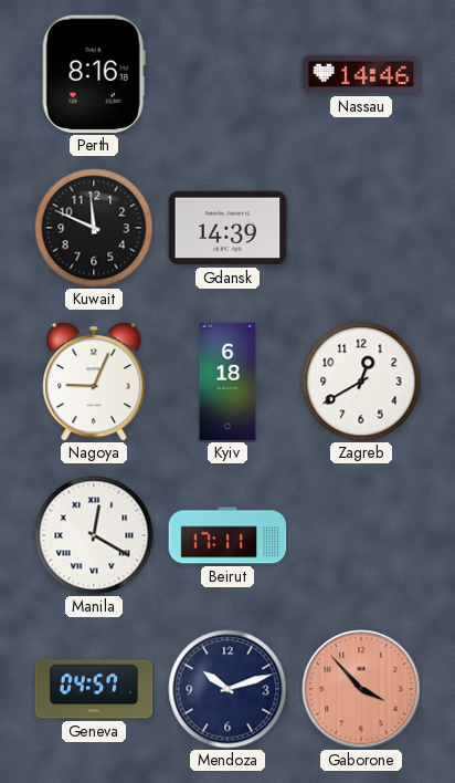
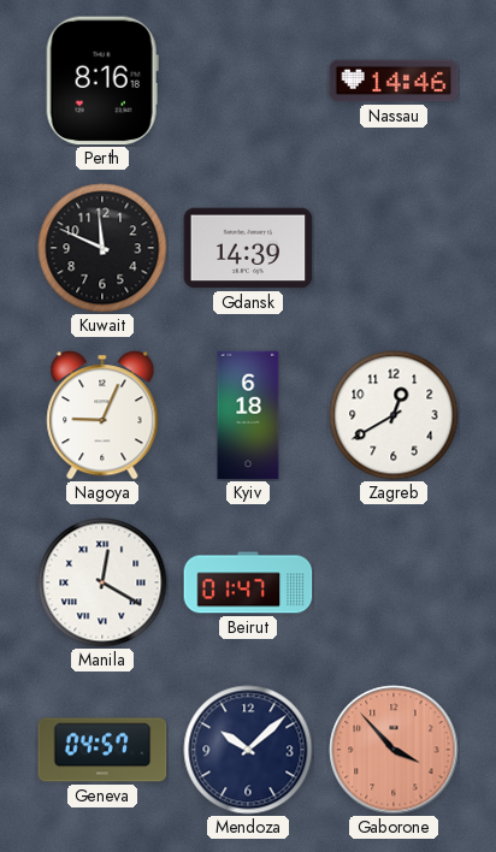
Beirut: 17:11 -> 01:47 (248, 582)
Mendoza: 10:12 -> 10:08 (248, 750)
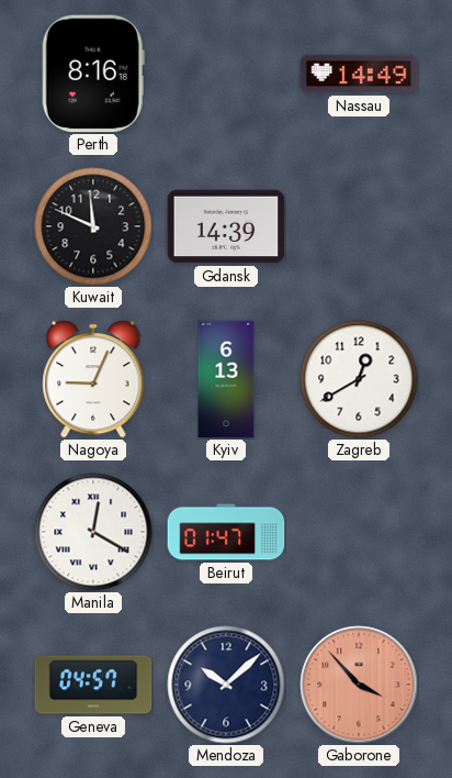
Nassau: 14:46 -> 14:49 (359, 74)
Kyiv: 6:18 -> 6:13 (226, 379)
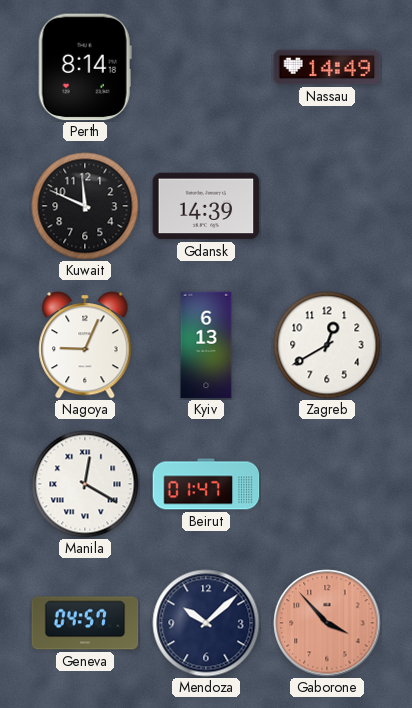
Perth: 8:16 -> 8:14 (85, 67)
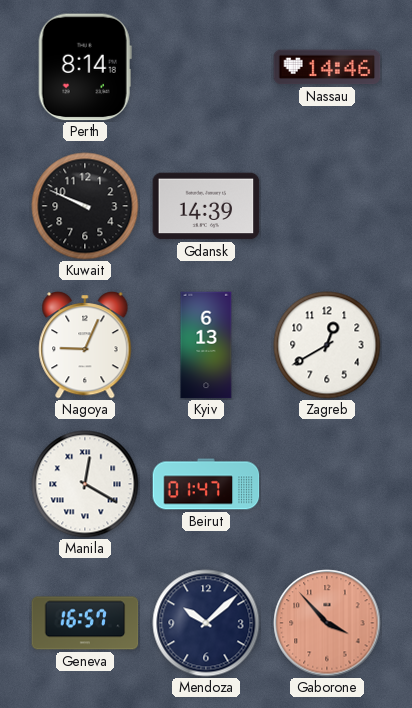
Nassau: 14:49 -> 14:46 (327, 67)
Kuwait: 11:49 -> 9:49 (85, 206)
Geneva: 04:57 -> 16:57 (85, 623)
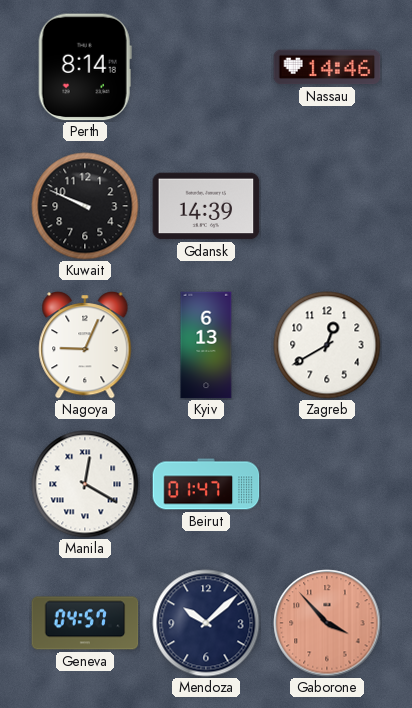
Geneva: 16:57 -> 04:57 (85, 623)
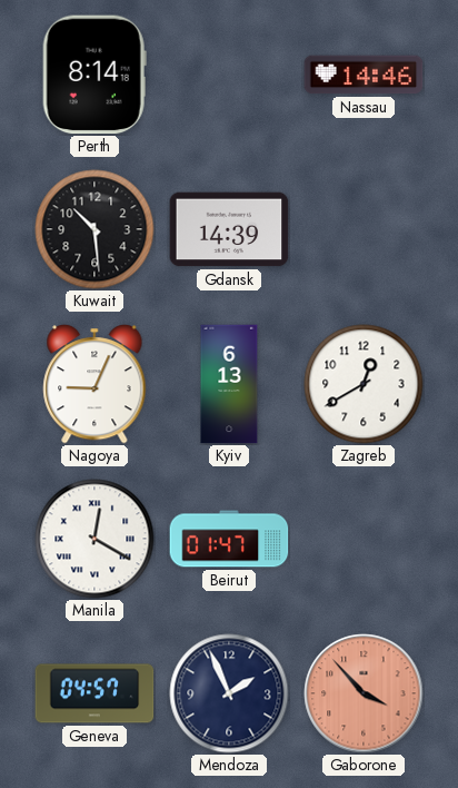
Kuwait: 9:49 -> 10:29 (94, 229)
Mendoza: 10:08 -> 1:56 (229, 693)
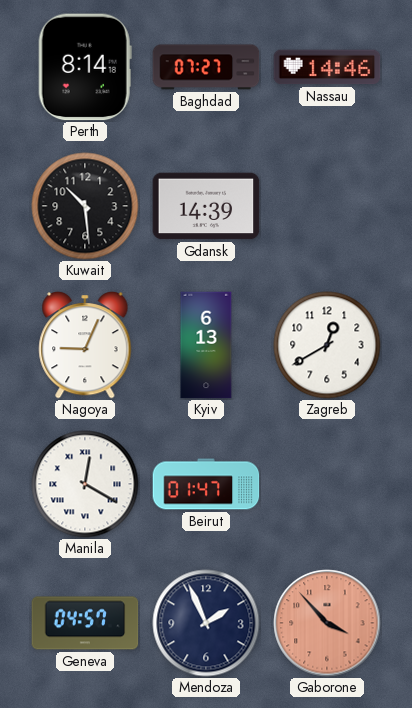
Baghdad: none -> 07:27 (206, 67)
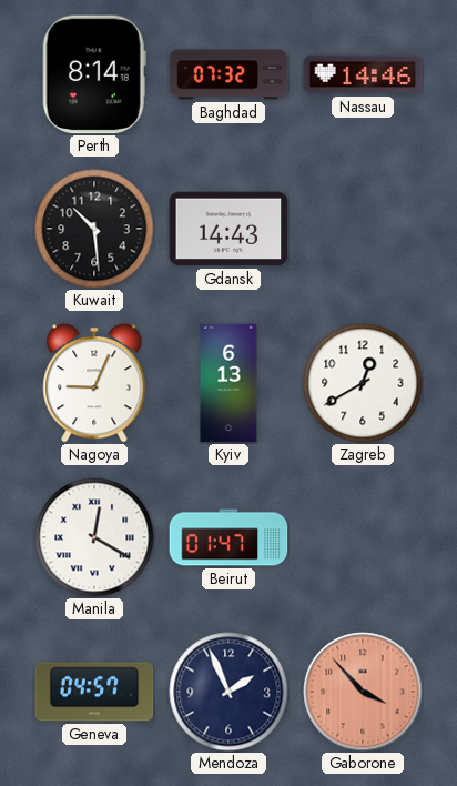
Baghdad: 07:27 -> 07:32 (228, 74)
Gdansk: 14:39 -> 14:43 (228, 229)
